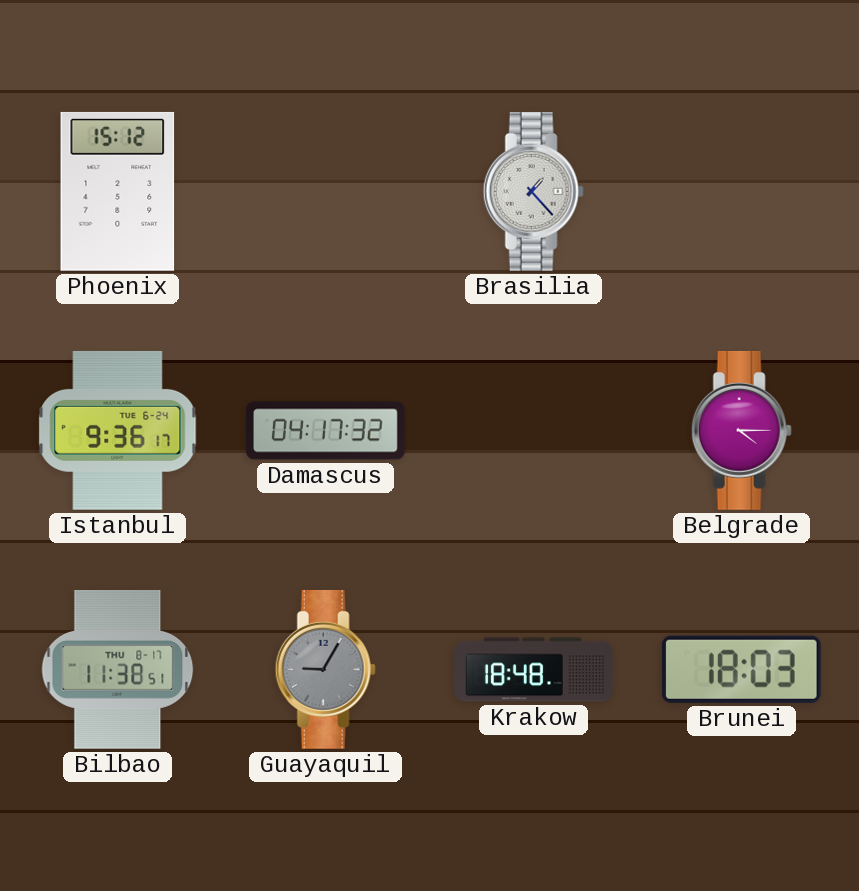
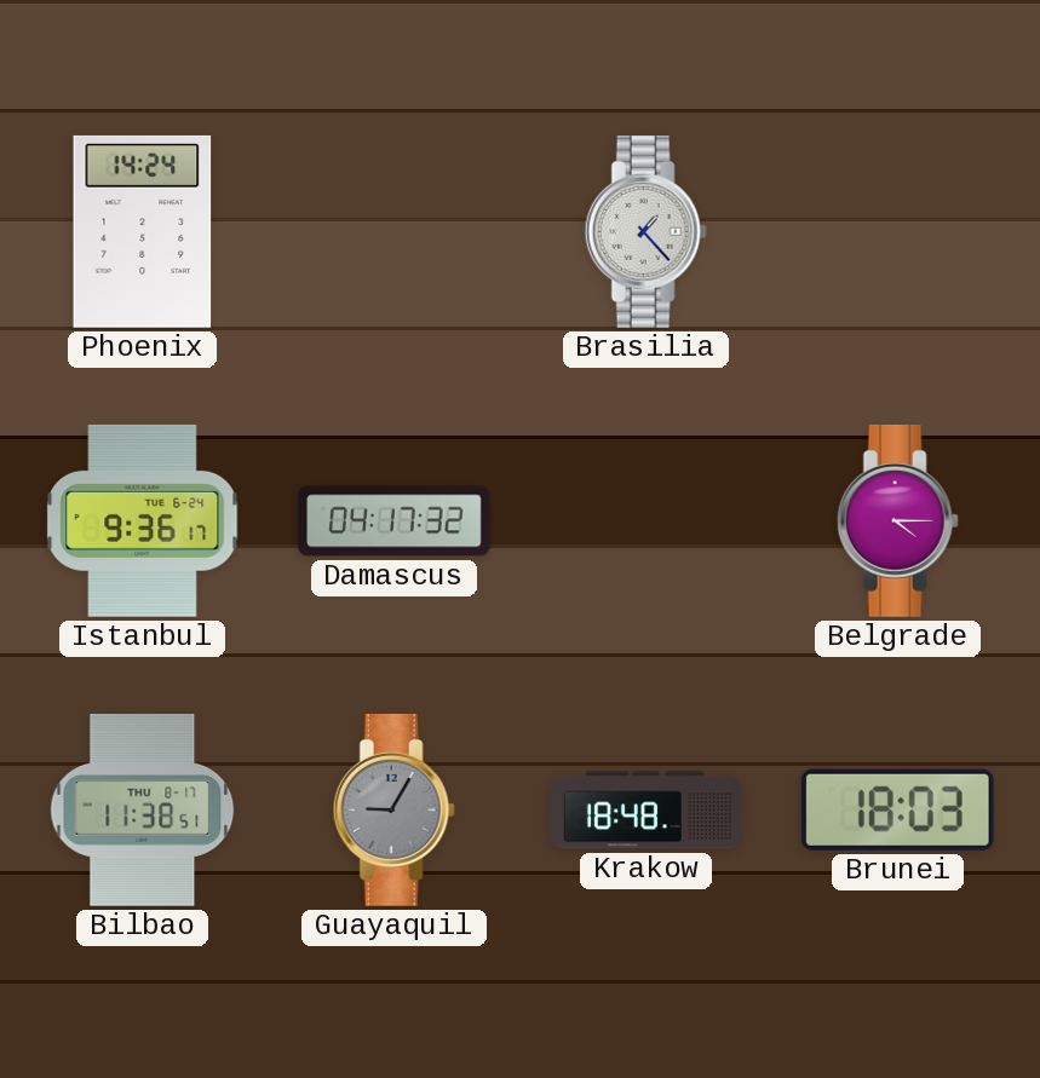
Phoenix: 15:12 -> 14:24 (143, 231)
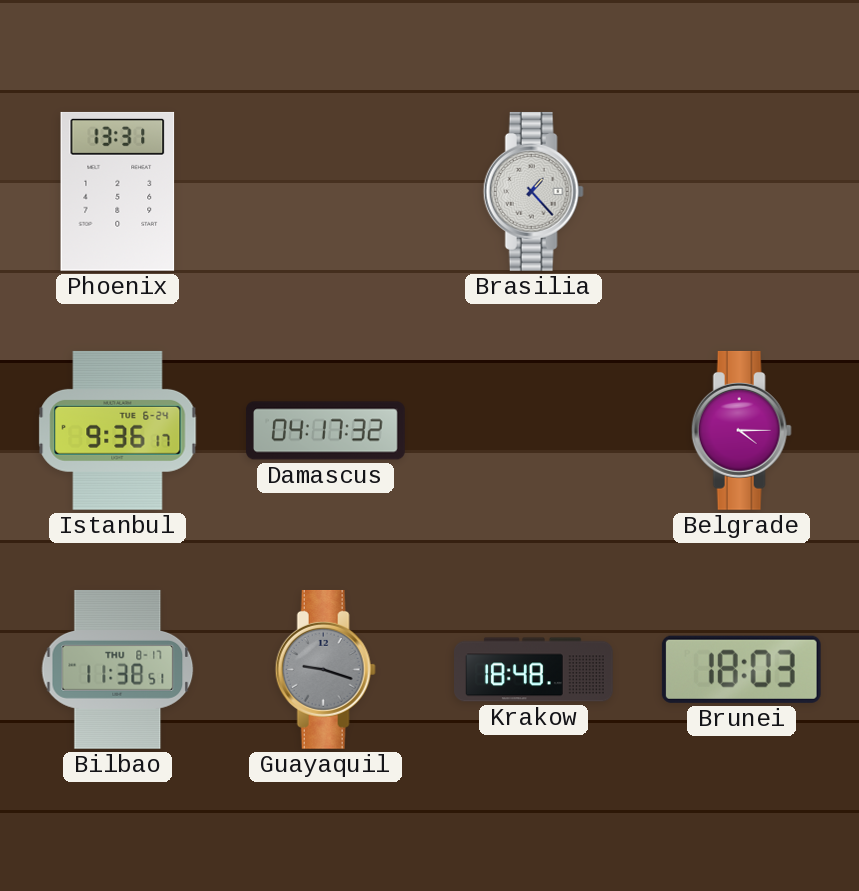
Phoenix: 14:24 -> 13:31 (118, 191)
Guayaquil: 9:05 -> 9:18 (325, 669)
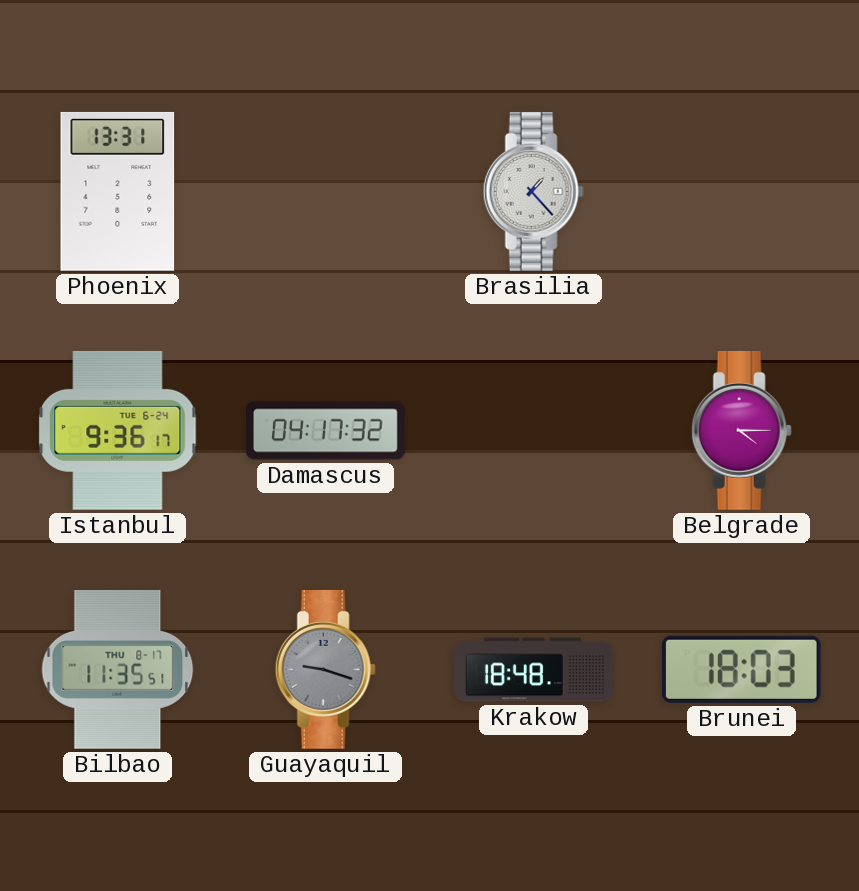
Bilbao: 11:38 -> 11:35 (118, 669)
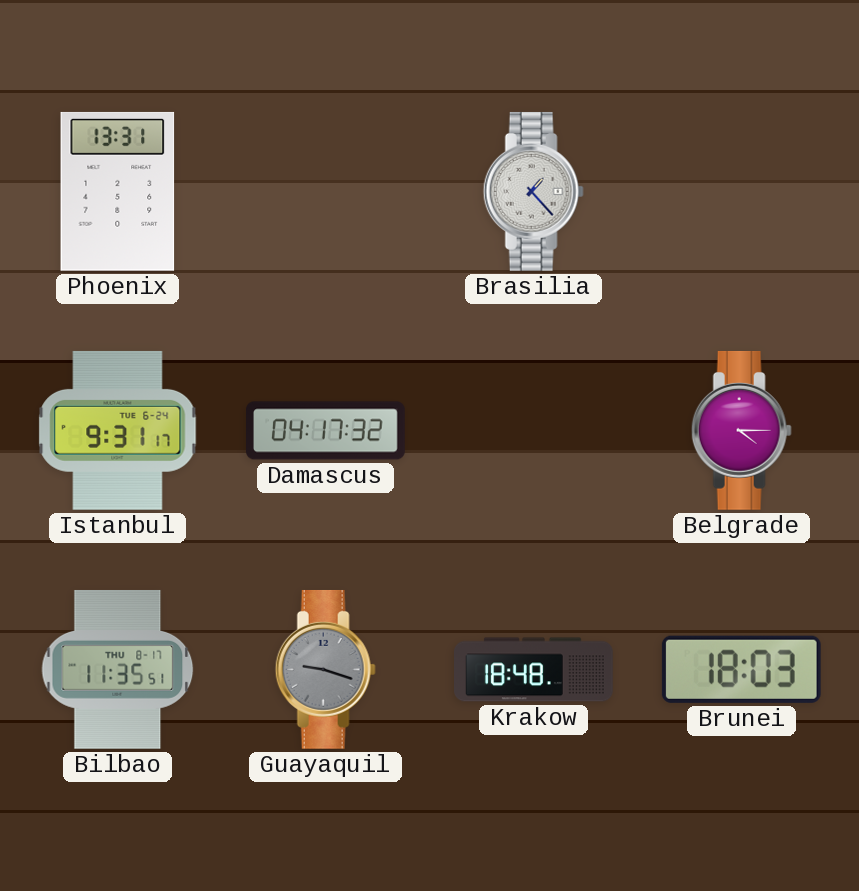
Istanbul: 9:36 -> 9:31 (118, 430)
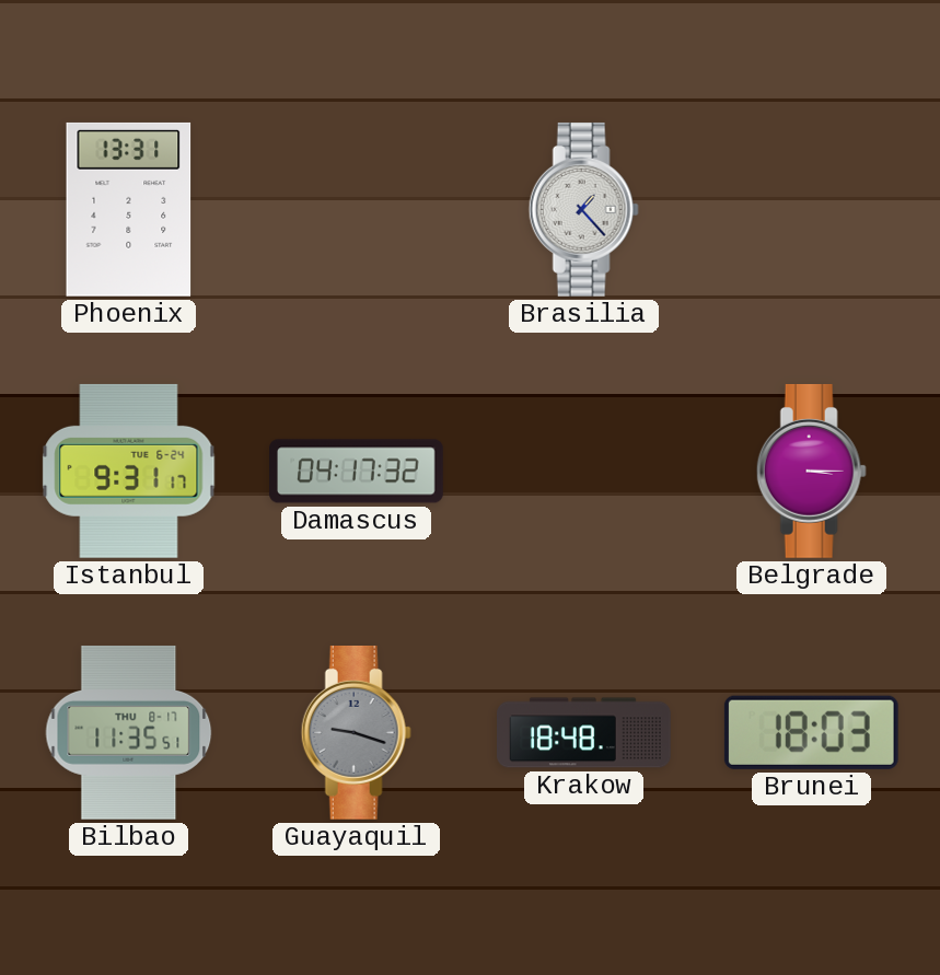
Belgrade: 4:15 -> 3:15 (811, 471)
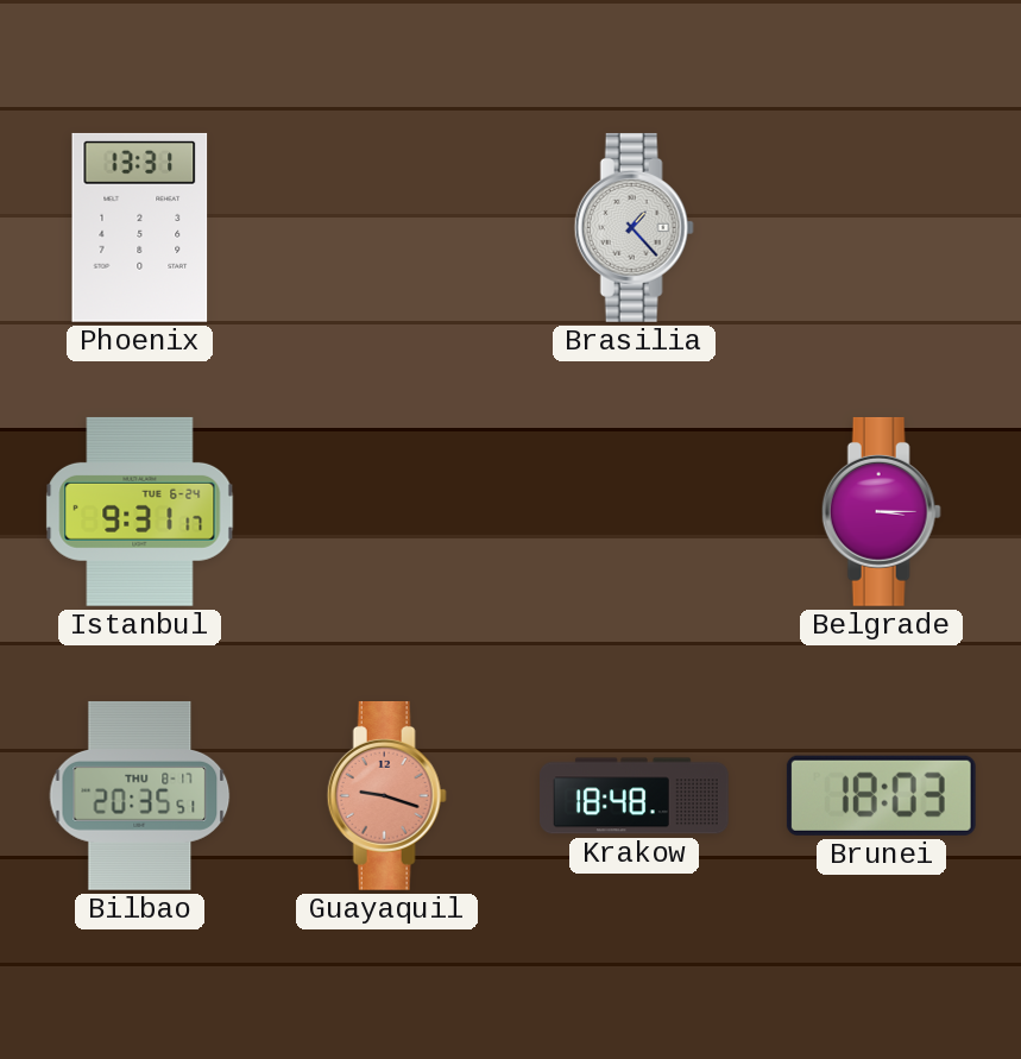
Damascus: 04:17 -> none (357, 472)
Bilbao: 11:35 -> 20:35 (140, 795)
Guayaquil dial: grey -> salmon (386, 795)
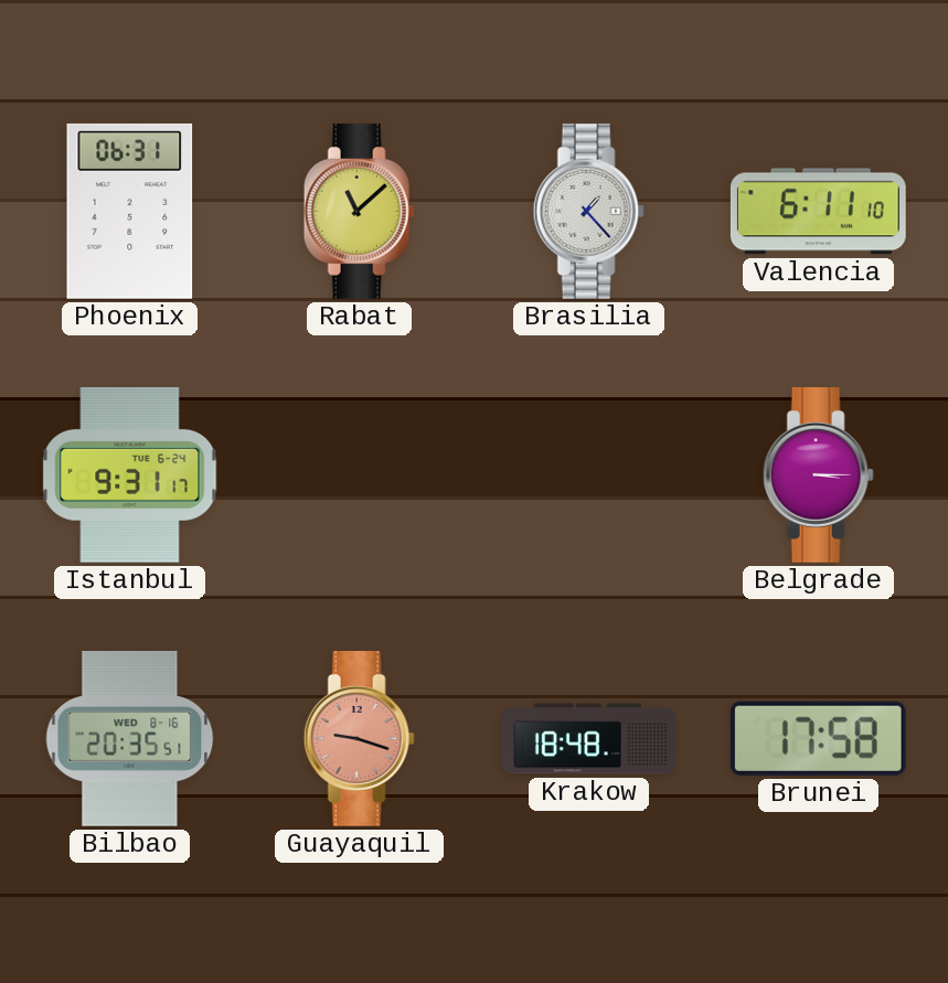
Phoenix: 13:31 -> 06:31 (130, 211)
Rabat: none -> 11:08 (359, 211)
Valencia: none -> 6:11 (818, 212)
Bilbao date: THU 8-17 -> WED 8-16 (130, 738)
Brunei: 18:03 -> 17:58 (818, 738)
